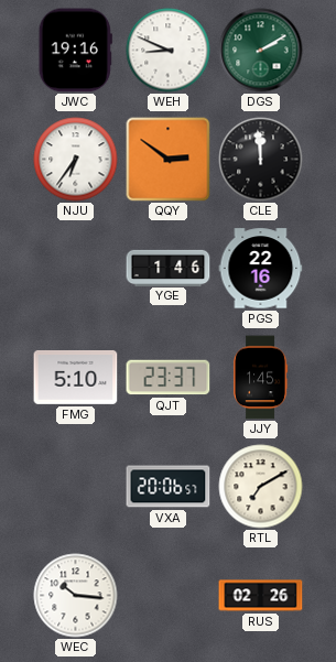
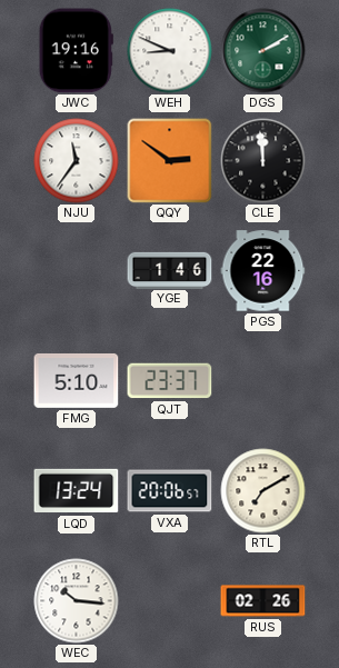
NJU: 6:36 -> 11:36 (77, 161)
JJY: 1:45 -> none (260, 378)
LQD: none -> 13:24 (77, 491)
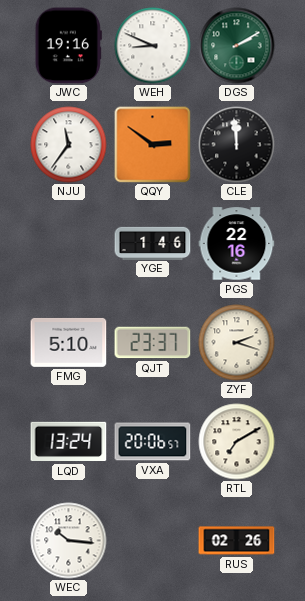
ZYF: none -> 2:18 (237, 343)
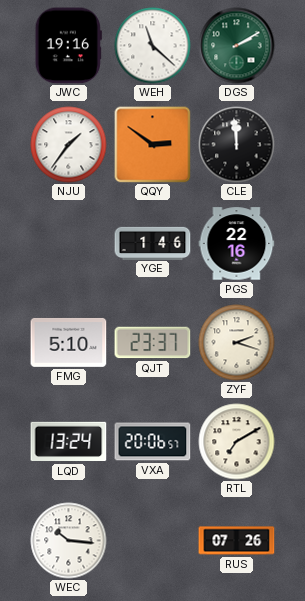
WEH: 8:49 -> 11:22 (153, 46)
NJU: 11:36 -> 1:36 (69, 145)
RUS: 02:26 -> 07:26 (237, 541)
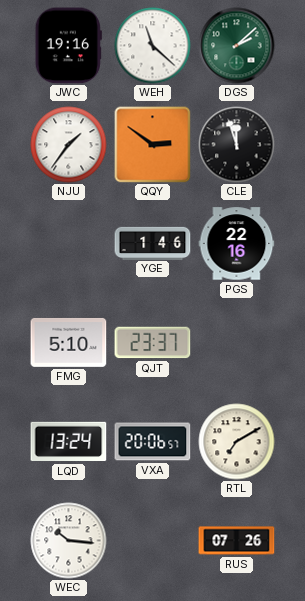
DGS: 2:10 -> 2:08 (237, 46)
CLE: 11:59 -> 11:57 (237, 145)
ZYF: 2:18 -> none (237, 343)
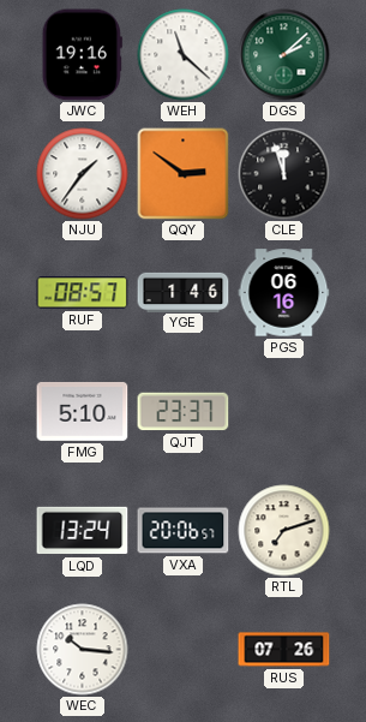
RUF: none -> 08:57 (83, 293)
PGS: 22:16 -> 06:16 (284, 293)
RTL: 7:10 -> 7:12 (284, 531)
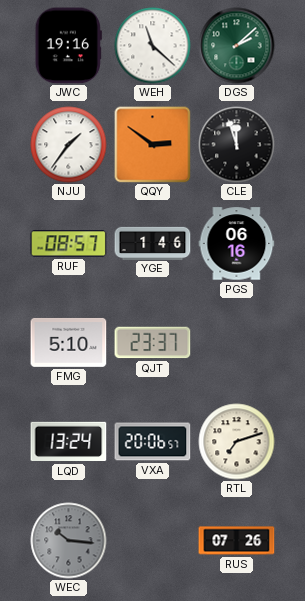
WEC dial: white -> grey (69, 541)
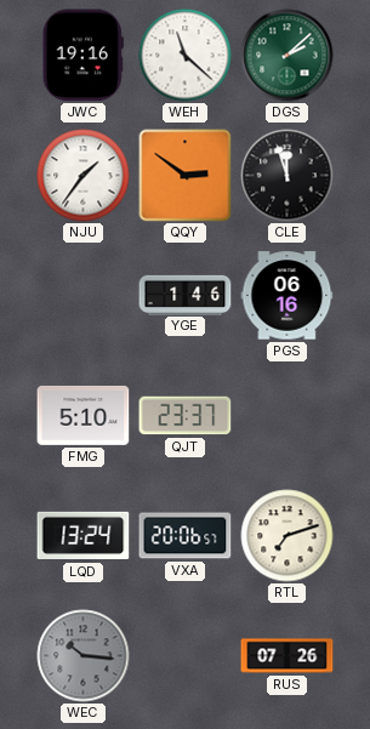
RUF: 08:57 -> none (69, 244)
